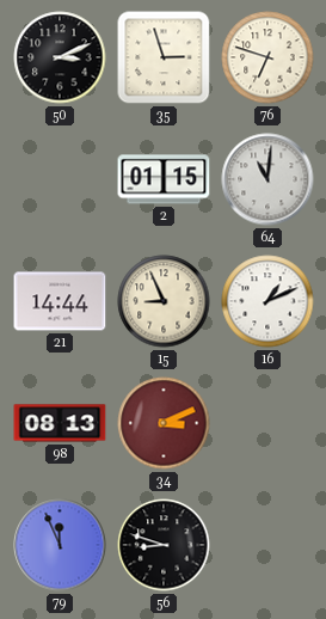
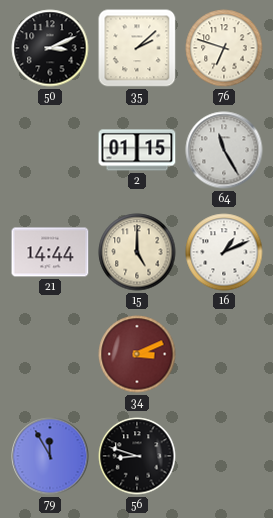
35: 2:57 -> 2:08 (137, 48)
64: 11:01 -> 11:25 (224, 150)
15: 8:56 -> 5:00 (137, 252)
98: 08:13 -> none (60, 423)
79: 11:56 -> 11:55 (50, 456)
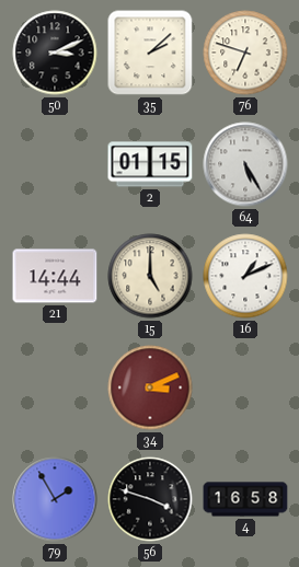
64: 11:25 -> 5:25 (245, 164)
79: 11:55 -> 1:55 (55, 499)
56: 8:48 -> 3:48 (150, 499)
4: none -> 16:58 (245, 499)
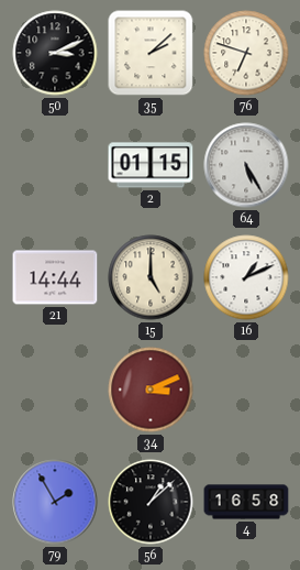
56: 3:48 -> 1:08 (151, 502)
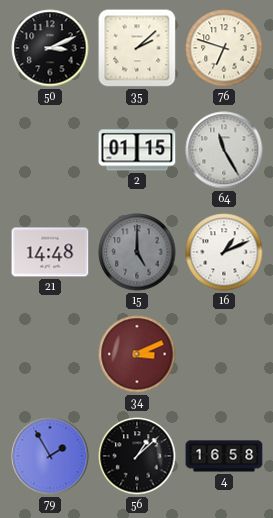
64: 5:25 -> 11:25 (224, 150)
21: 14:44 -> 14:48 (50, 252)
15 dial: cream -> grey (137, 252)
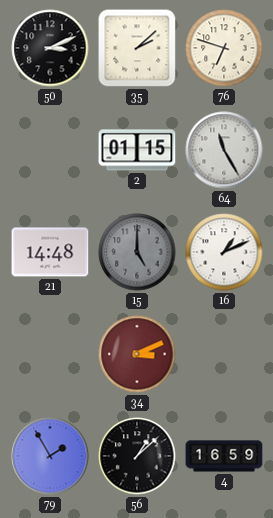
4: 16:58 -> 16:59 (224, 456)
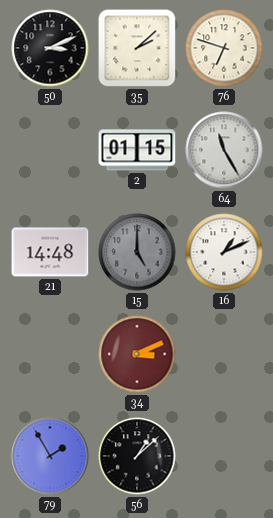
4: 16:59 -> none (224, 456)
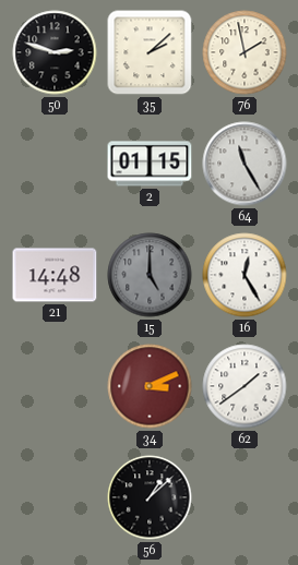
50: 3:11 -> 2:48 (55, 52)
76: 6:48 -> 1:58 (245, 52)
16: 1:11 -> 12:25 (245, 275)
62: none -> 1:39 (245, 386)
79: 1:55 -> none (50, 456)
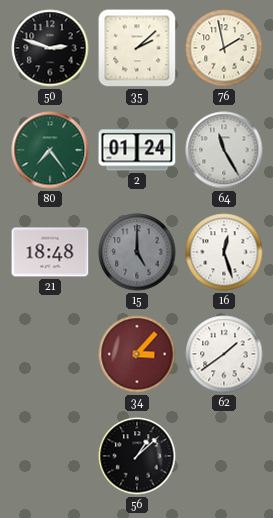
80: none -> 7:24 (50, 150)
2: 01:15 -> 01:24 (137, 150)
21: 14:48 -> 18:48 (50, 252)
16: 12:25 -> 12:27 (224, 252)
34: 3:11 -> 3:07 (137, 354)
